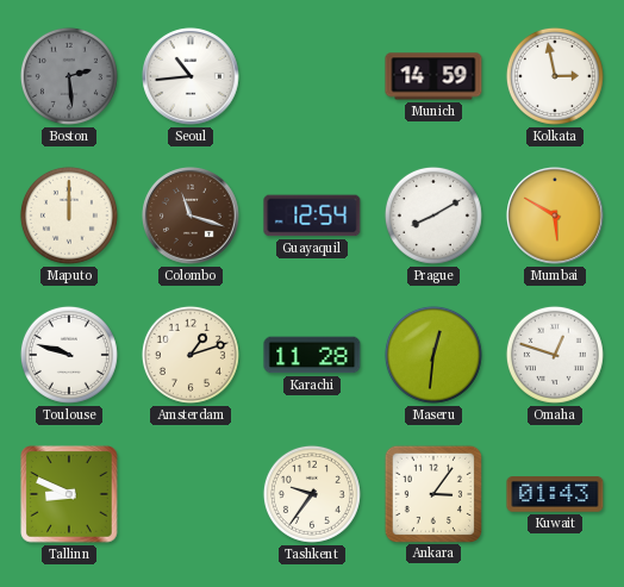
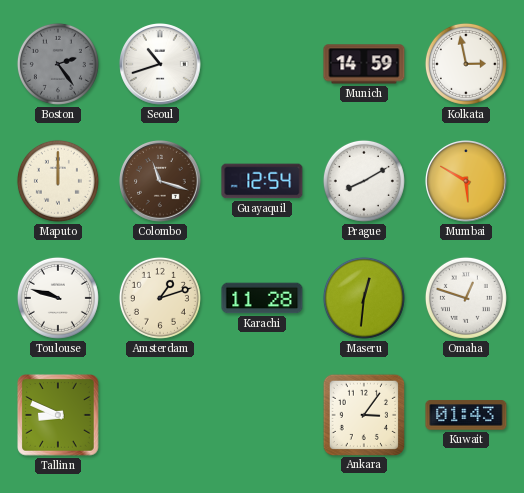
Boston: 2:29 -> 2:24 (58, 64)
Seoul: 10:44 -> 10:42 (161, 65)
Tashkent: 9:36 -> none (312, 494)
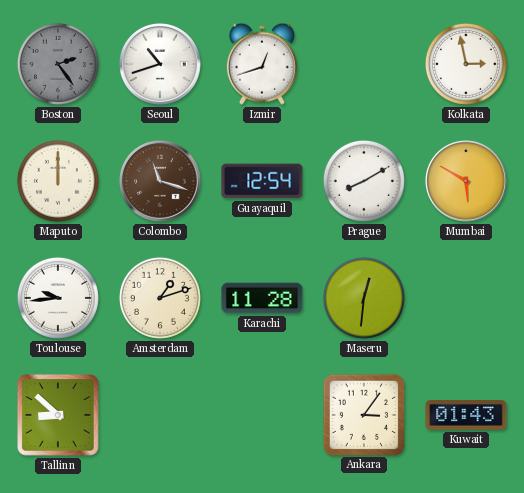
Izmir: none -> 12:42 (262, 64)
Munich: 14:59 -> none (364, 64)
Toulouse: 9:48 -> 9:44 (58, 298)
Omaha: 12:48 -> none (466, 298)
Tallinn: 8:49 -> 8:52 (58, 415)
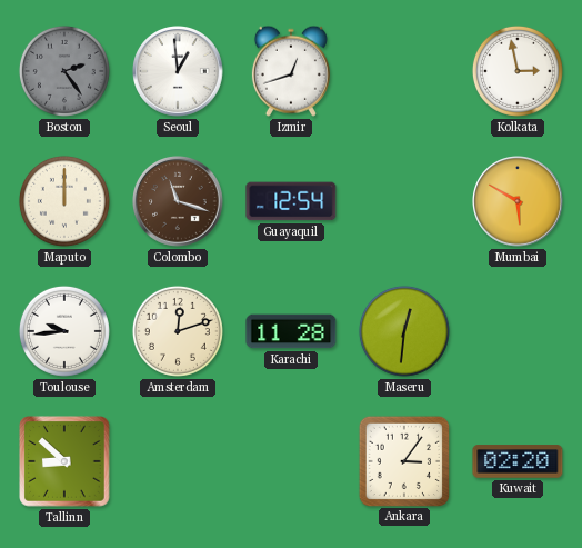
Seoul: 10:42 -> 12:59 (179, 72)
Prague: 8:10 -> none (364, 181)
Amsterdam: 1:12 -> 12:12 (178, 331)
Kuwait: 01:43 -> 02:20 (518, 461)
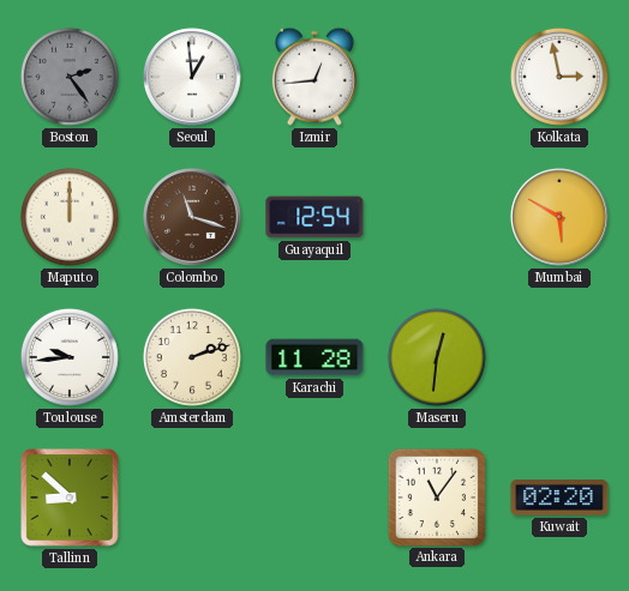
Izmir: 12:42 -> 12:44 (314, 77)
Amsterdam: 12:12 -> 2:12 (192, 357)
Ankara: 3:06 -> 11:06 (436, 496)
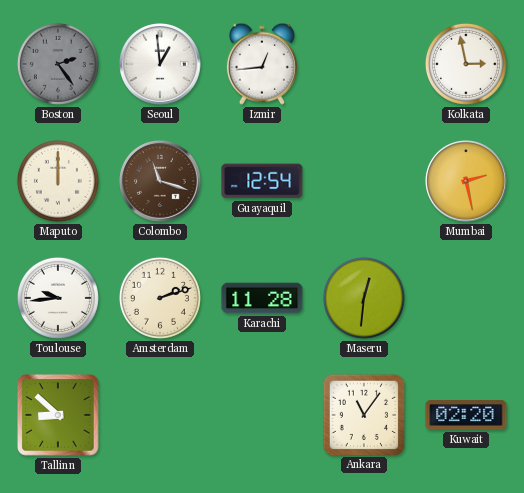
Mumbai: 5:50 -> 2:28 (467, 182)
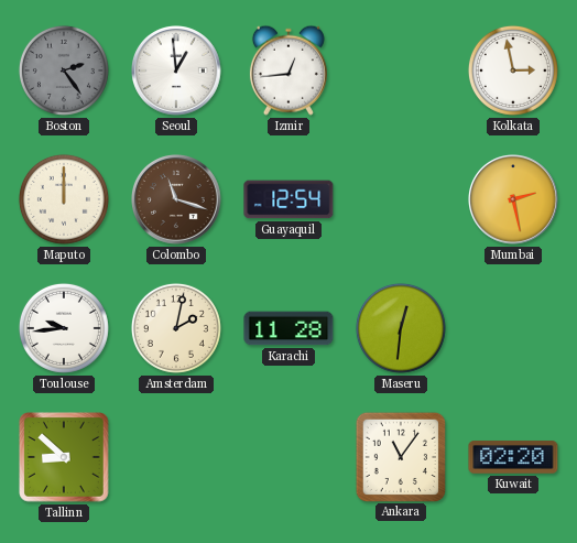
Amsterdam: 2:12 -> 2:02 (176, 328)
